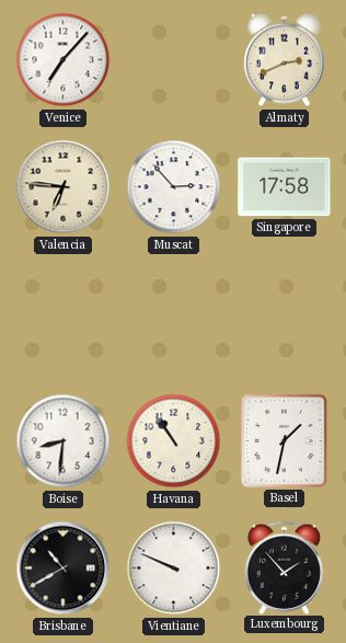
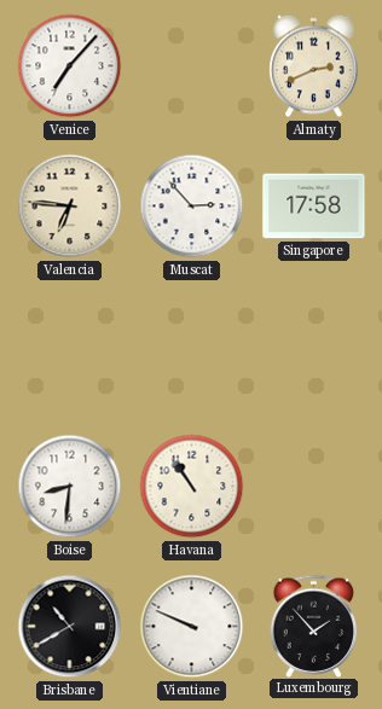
Basel: 1:32 -> none (284, 440)
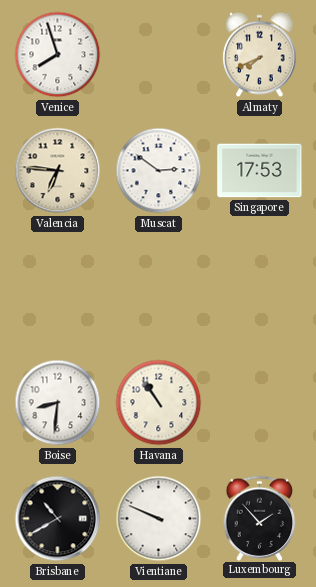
Venice: 7:07 -> 7:57 (58, 55)
Almaty: 2:41 -> 7:41 (260, 55)
Muscat: 2:53 -> 2:51 (159, 171)
Singapore: 17:58 -> 17:53 (260, 171)
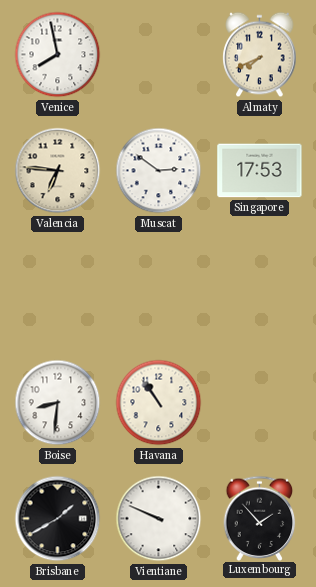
Venice: 7:57 -> 7:58 (58, 55)
Brisbane: 10:40 -> 1:40 (58, 519)
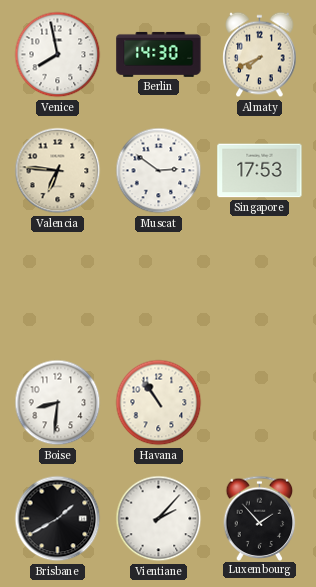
Berlin: none -> 14:30 (159, 54)
Vientiane: 9:49 -> 2:07 (159, 519)
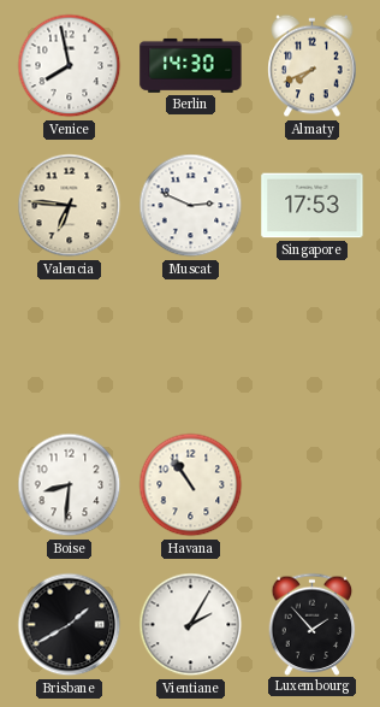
Muscat: 2:51 -> 2:49 (191, 206)
Vientiane: 2:07 -> 2:05 (191, 625)
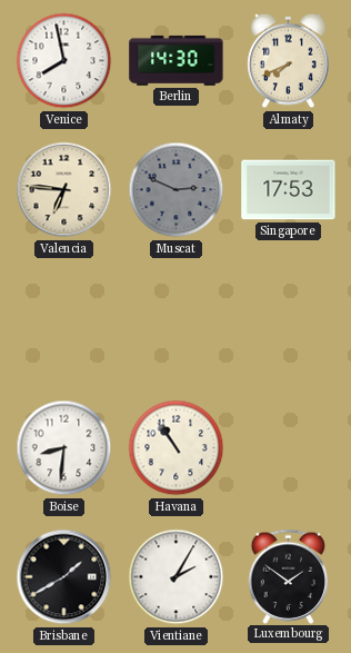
Muscat dial: white -> grey (177, 190)
Luxembourg: 1:53 -> 1:51 (289, 576)
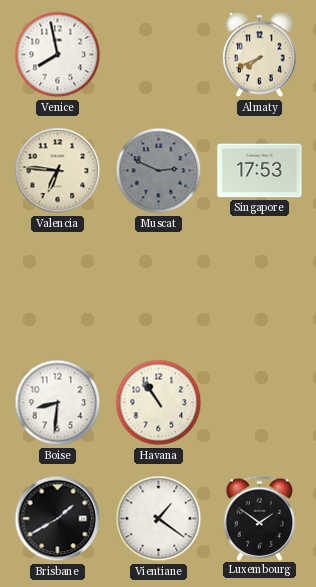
Berlin: 14:30 -> none (177, 60)
Vientiane: 2:05 -> 1:21 (159, 519)
